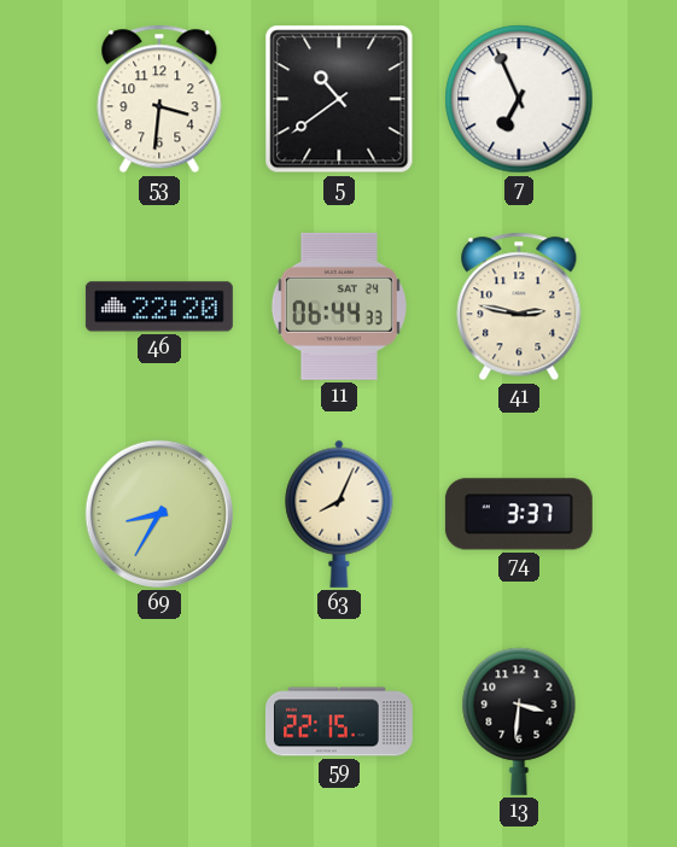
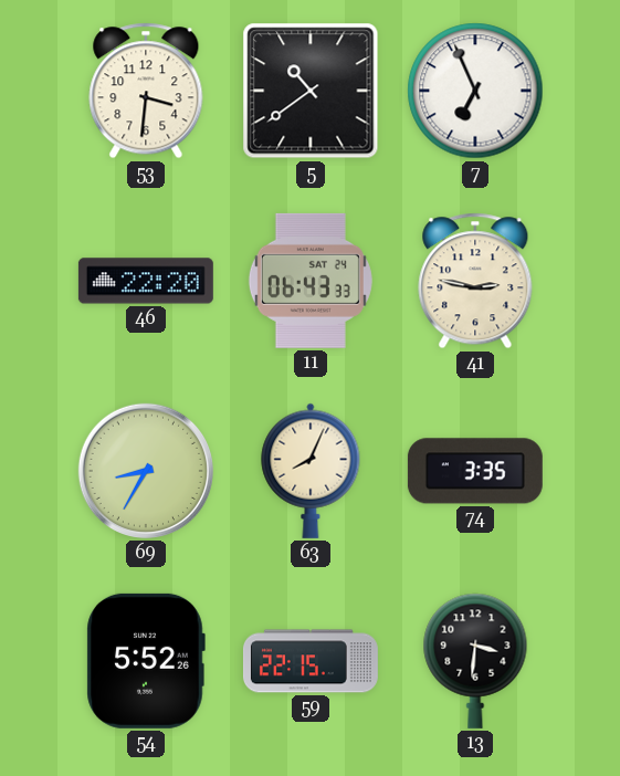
11: 06:44 -> 06:43 (311, 281)
74: 3:37 -> 3:35 (475, 471)
54: none -> 5:52 (146, 661)
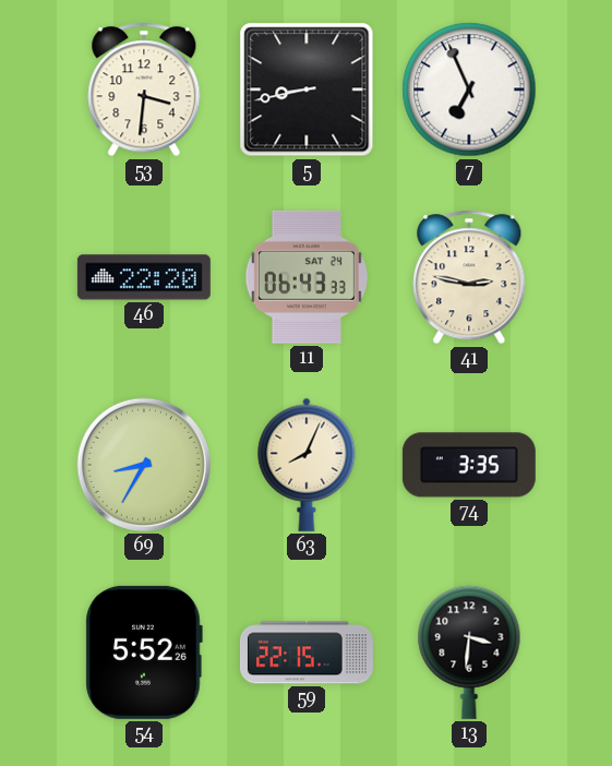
5: 10:39 -> 8:43 (307, 89)
